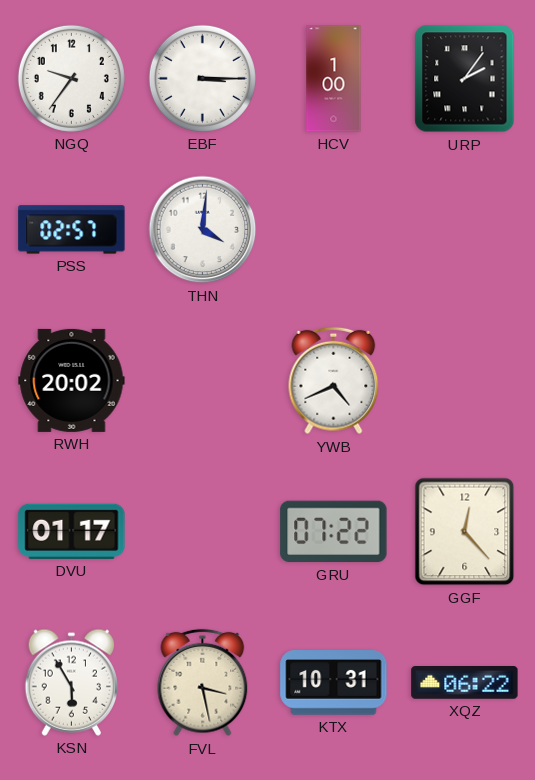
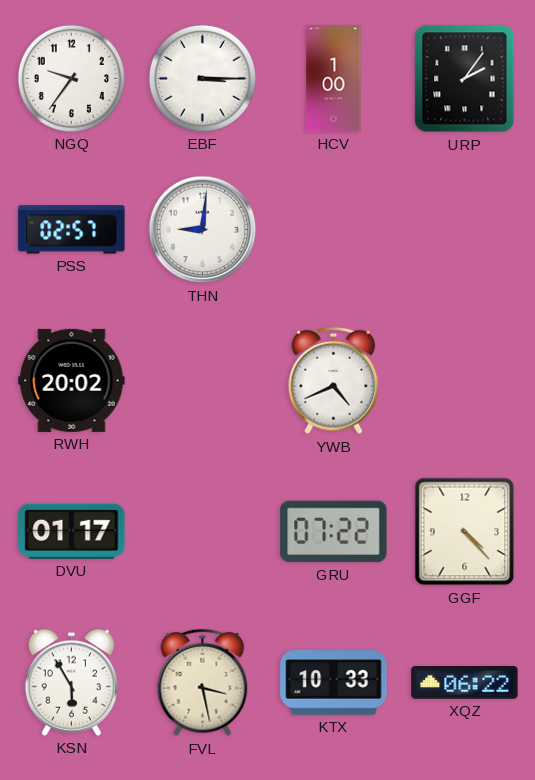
THN: 4:01 -> 9:01 (203, 230)
GGF: 12:23 -> 4:23 (465, 532)
KTX: 10:31 -> 10:33 (334, 683)
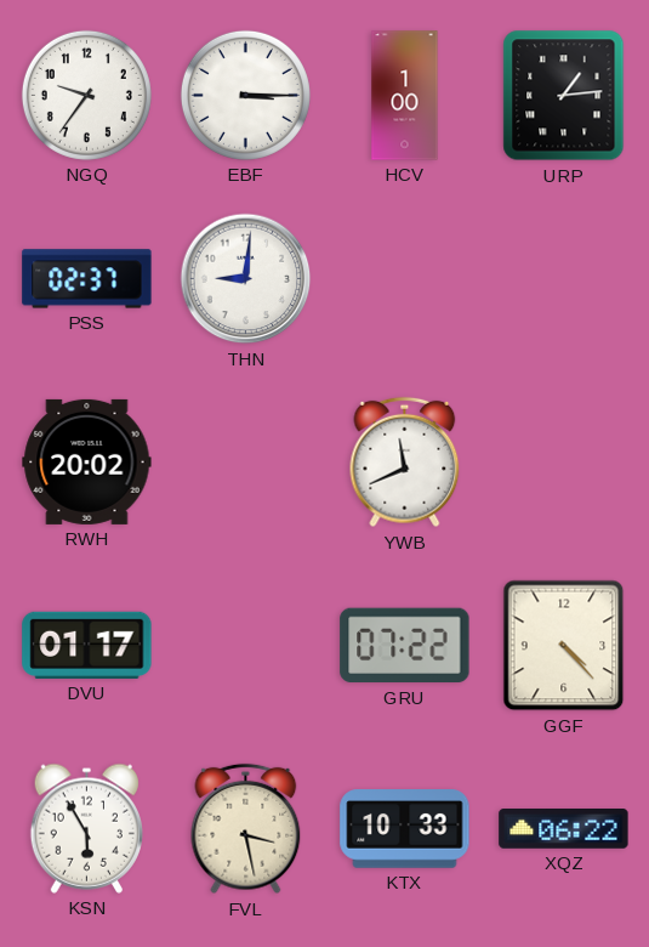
URP: 2:06 -> 1:14 (564, 96)
PSS: 02:57 -> 02:37 (87, 279)
YWB: 4:41 -> 11:41 (405, 463)
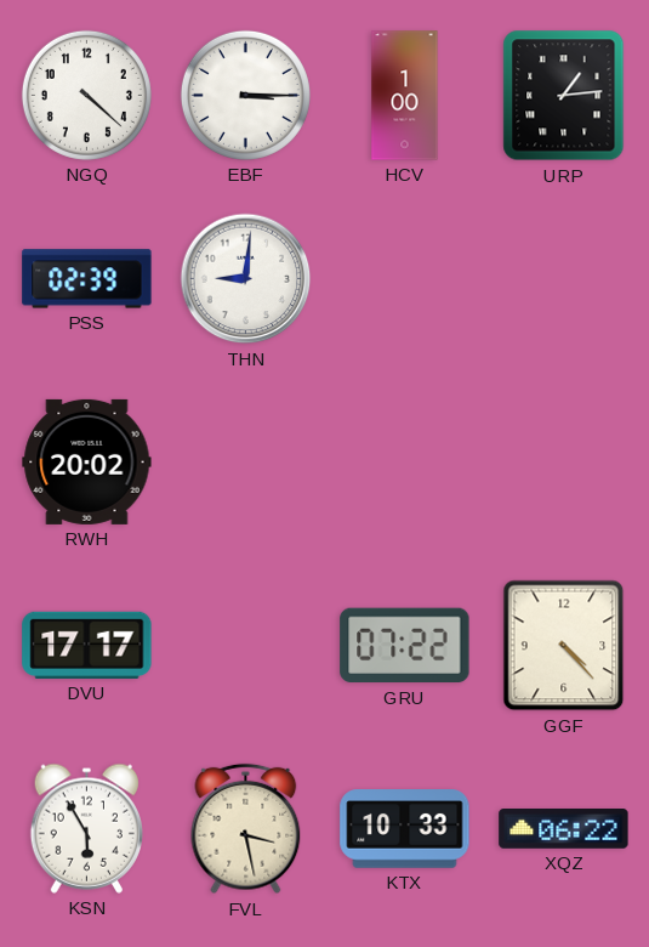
NGQ: 9:36 -> 4:22 (86, 95)
PSS: 02:37 -> 02:39 (87, 279)
YWB: 11:41 -> none (405, 463)
DVU: 01:17 -> 17:17 (87, 645)
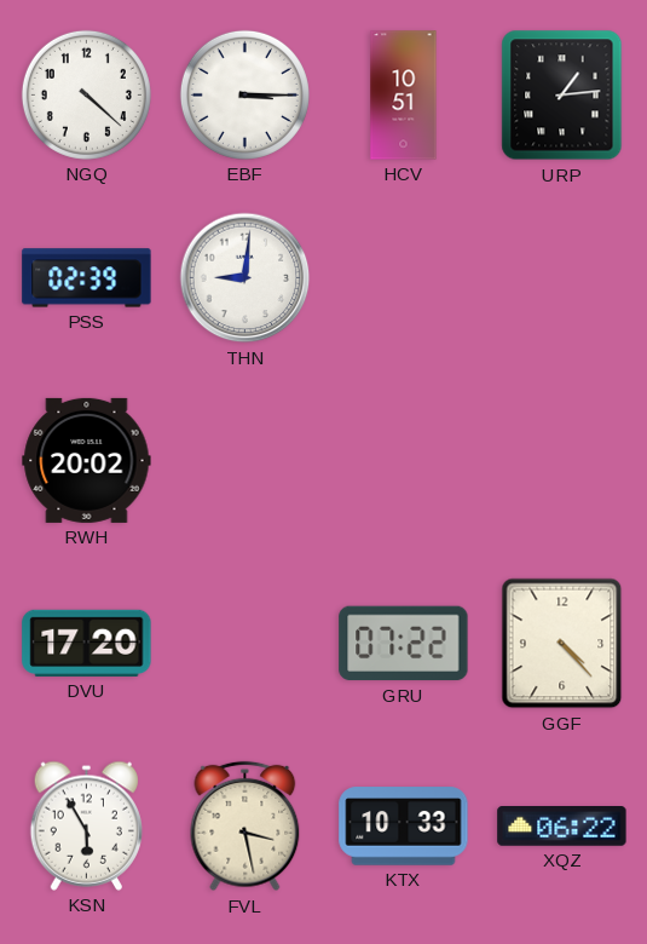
HCV: 1:00 -> 10:51 (404, 96)
DVU: 17:17 -> 17:20 (87, 643)
